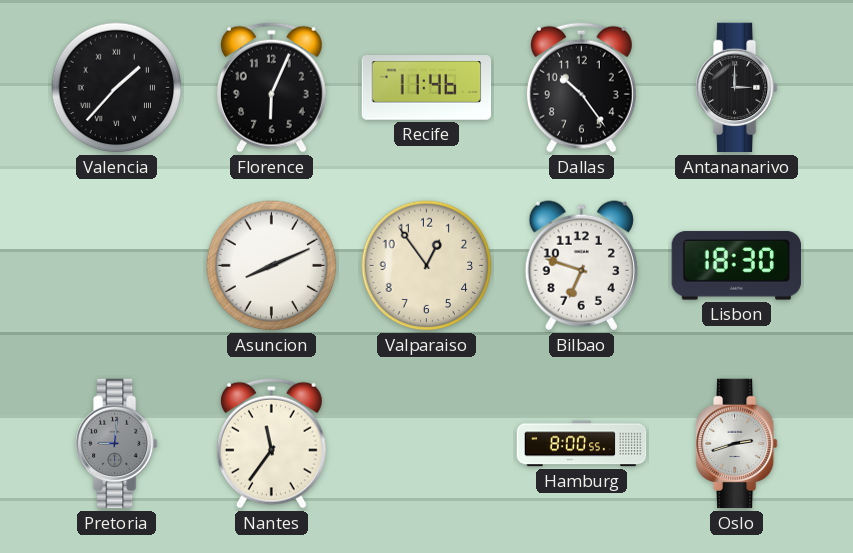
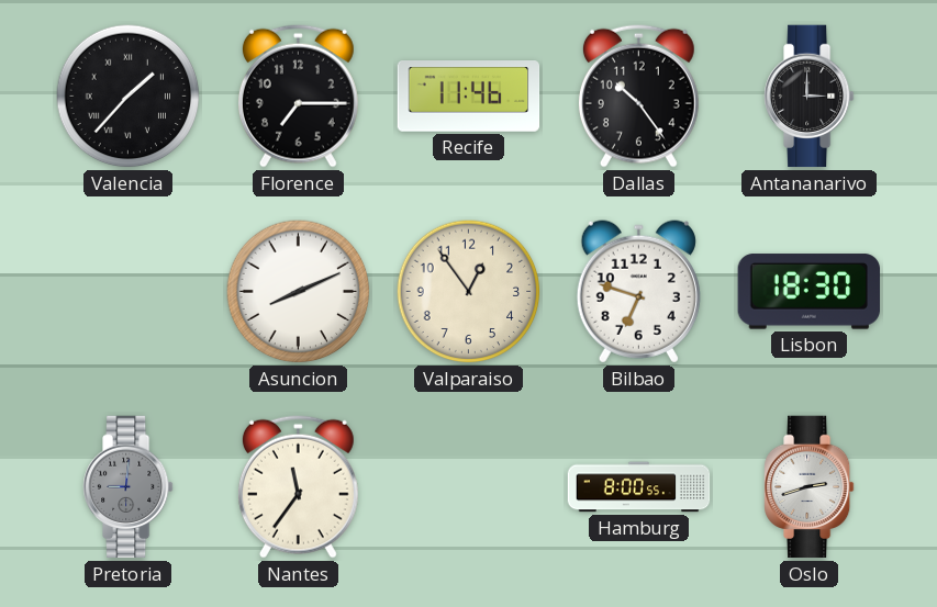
Florence: 6:04 -> 7:15 (298, 95)
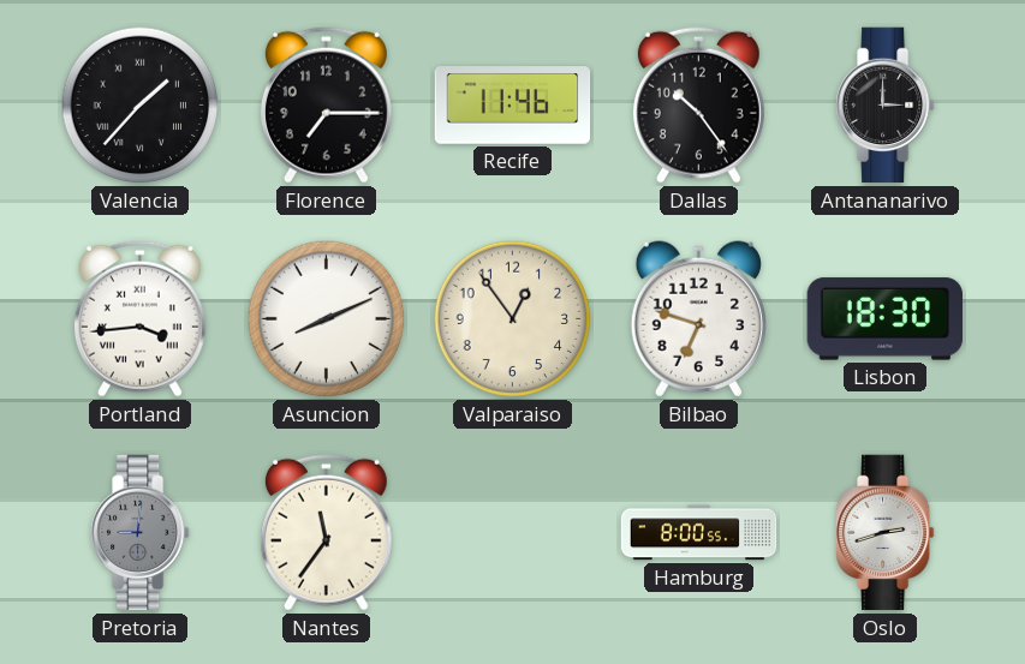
Portland: none -> 3:44 (139, 318)
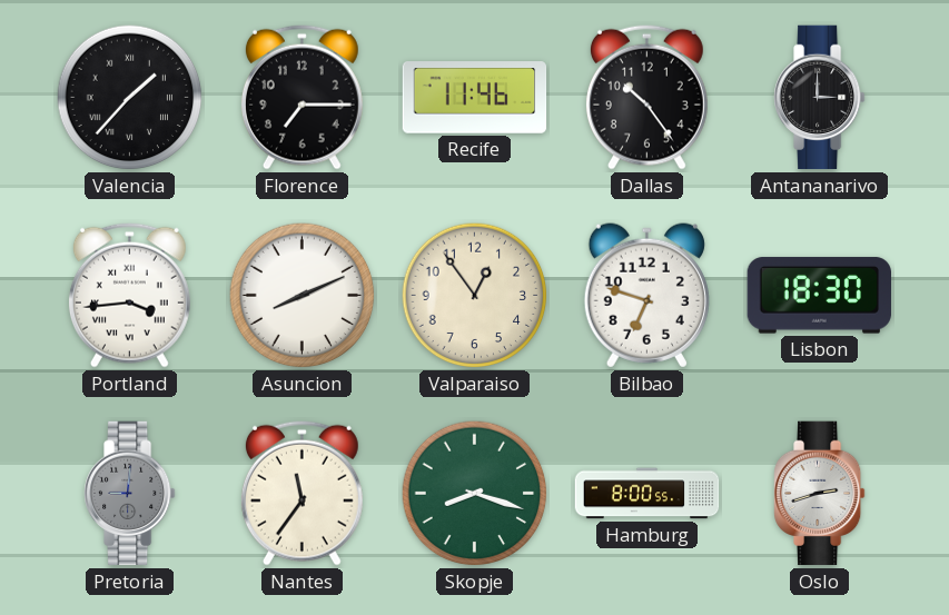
Skopje: none -> 8:18 (475, 494)
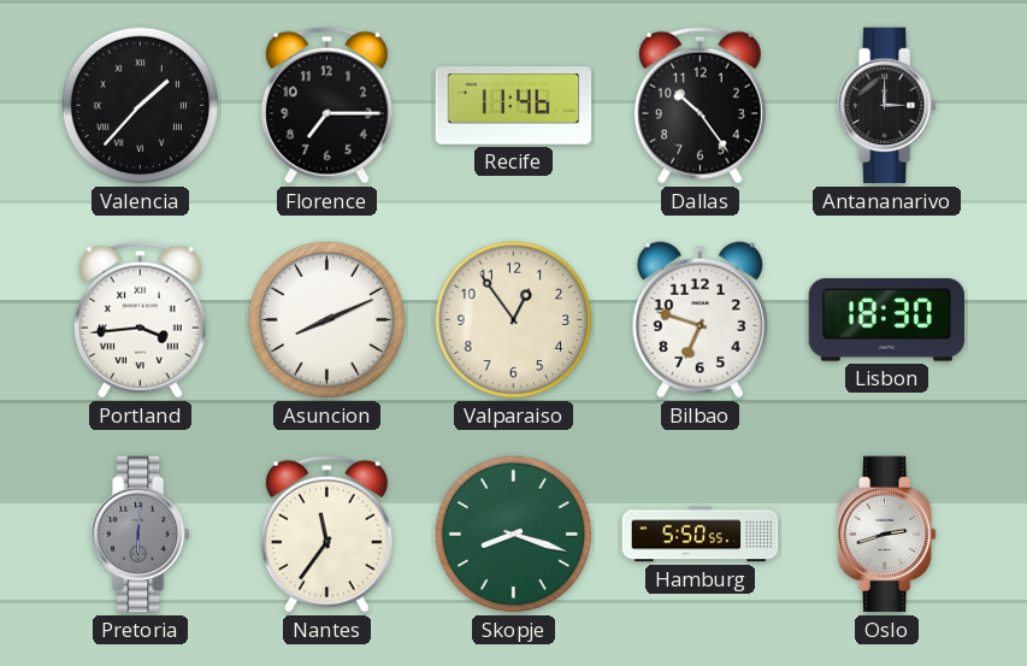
Pretoria: 9:01 -> 6:01 (141, 535)
Hamburg: 8:00 -> 5:50 (701, 535)
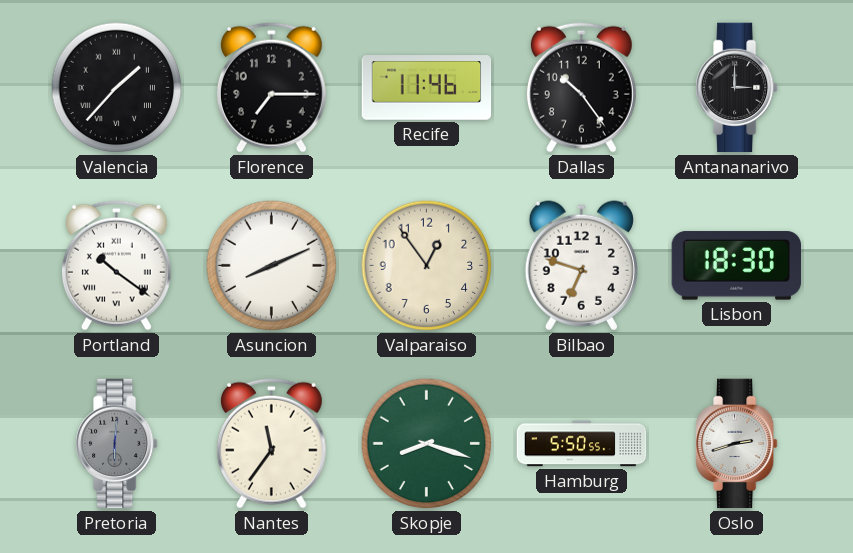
Portland: 3:44 -> 10:21 (116, 265)
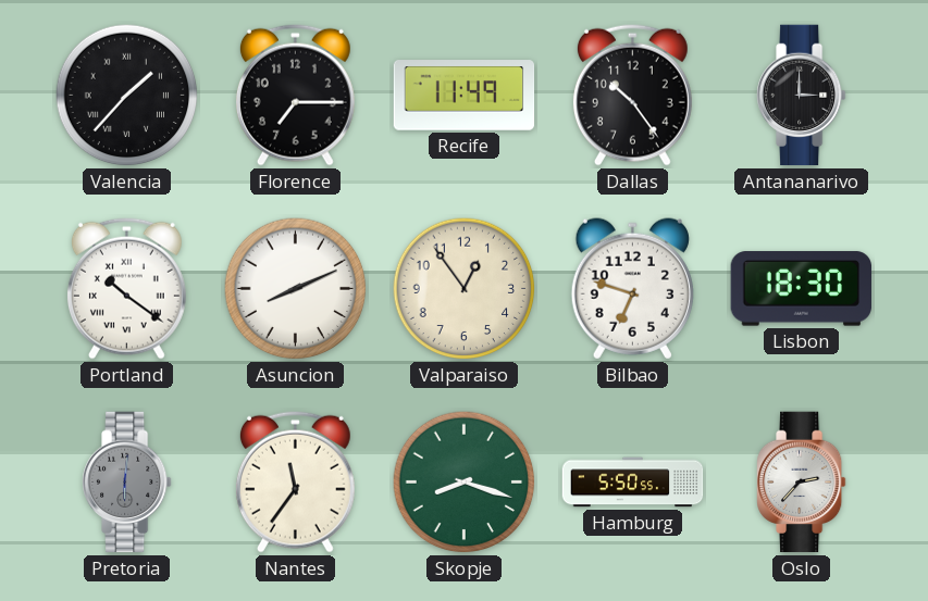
Recife: 11:46 -> 11:49 (465, 96)
Oslo: 2:42 -> 2:37 (802, 483)
